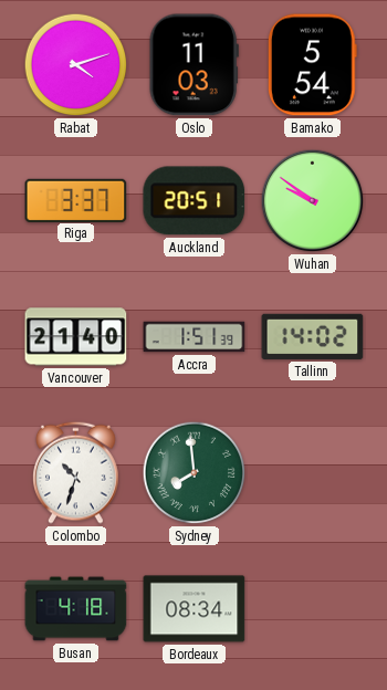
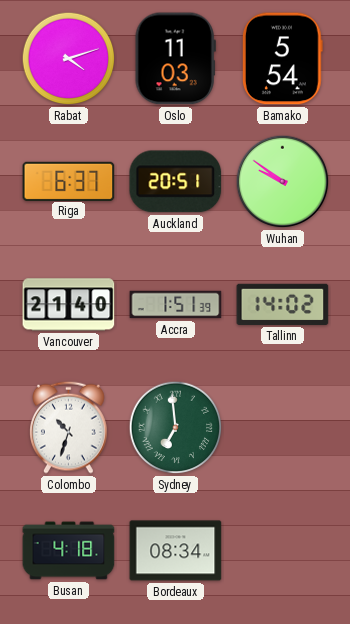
Riga: 3:37 -> 6:37 (69, 181)
Sydney: 7:59 -> 6:59 (176, 428)
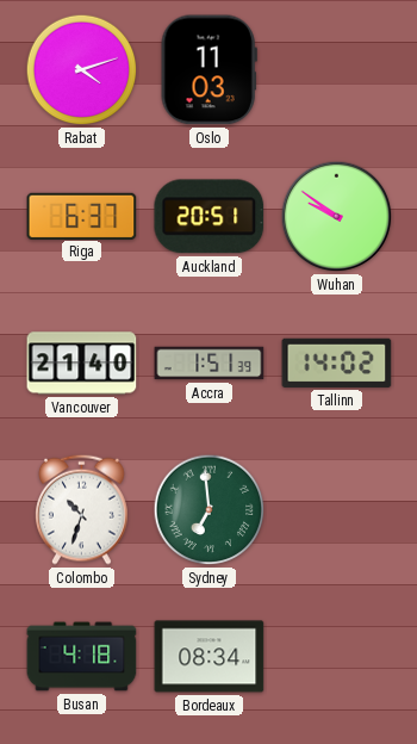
Bamako: 5:54 -> none (282, 59)
